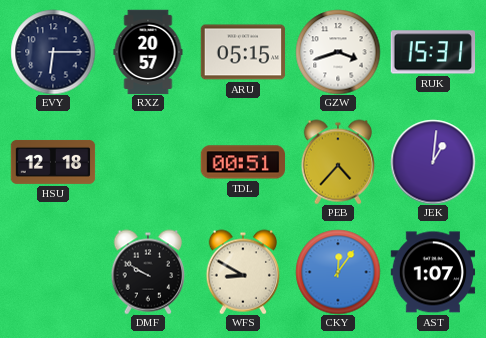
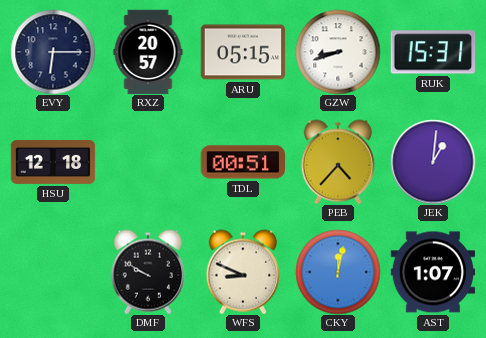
GZW: 3:42 -> 8:42 (338, 52)
WFS: 8:50 -> 8:49 (242, 272)
CKY: 12:06 -> 12:02 (338, 272)
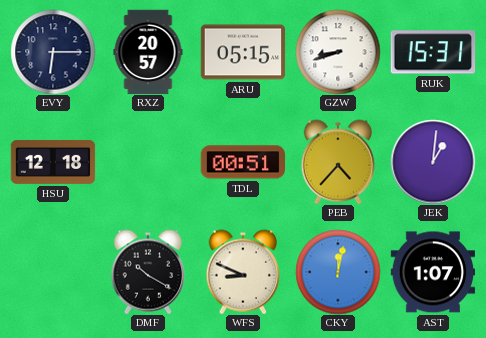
DMF: 9:50 -> 10:20 (147, 272)
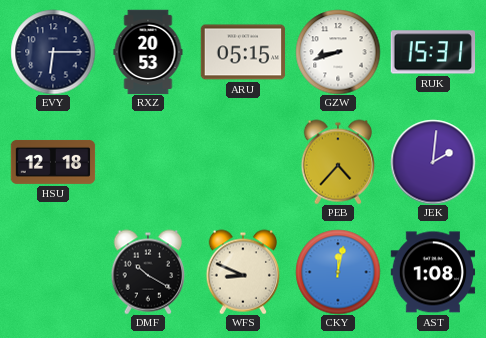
RXZ: 20:57 -> 20:53 (148, 52)
TDL: 00:51 -> none (242, 162)
JEK: 1:01 -> 2:01 (433, 162)
AST: 1:07 -> 1:08 (433, 272)
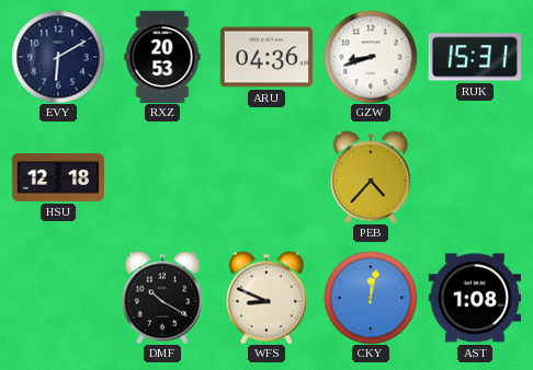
EVY: 6:15 -> 6:10 (58, 57)
ARU: 05:15 -> 04:36 (266, 57)
JEK: 2:01 -> none (433, 162)
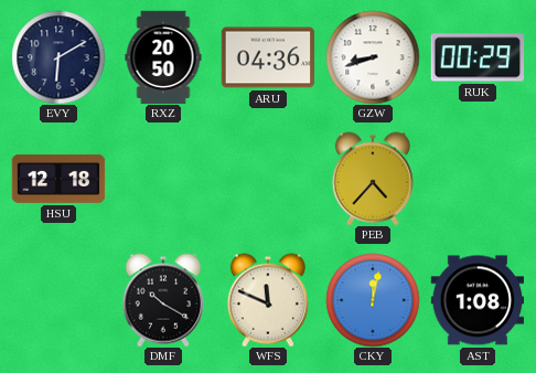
RXZ: 20:53 -> 20:50 (163, 57)
RUK: 15:31 -> 00:29 (478, 57)
WFS: 8:49 -> 11:49 (267, 300)
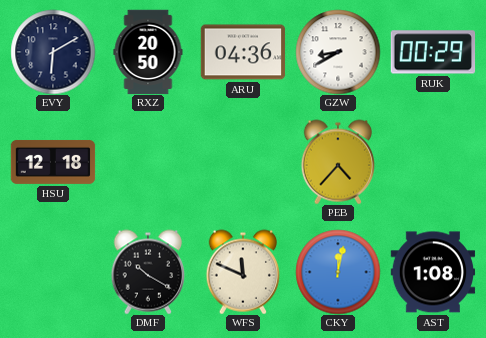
GZW: 8:42 -> 8:40 (338, 52)
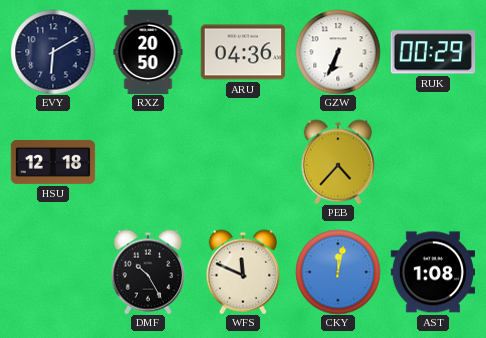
GZW: 8:40 -> 6:34 (338, 52)
DMF: 10:20 -> 10:25 (147, 272)
